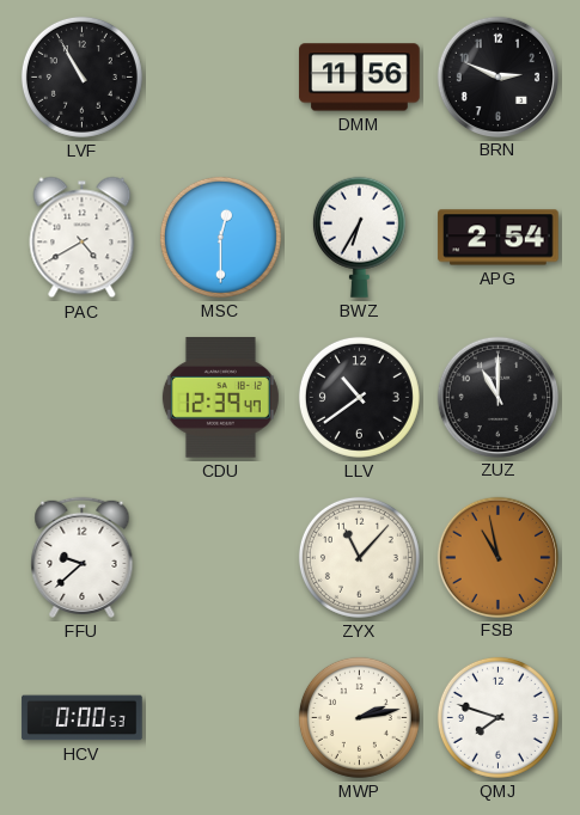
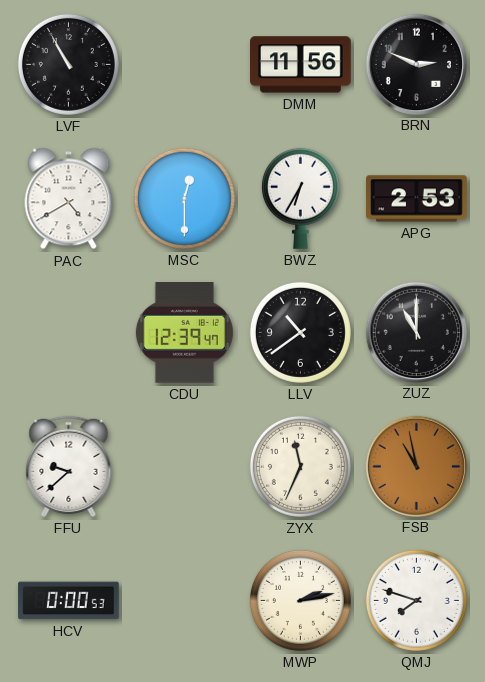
APG: 2:54 -> 2:53 (417, 199)
ZYX: 11:07 -> 11:34 (300, 466)
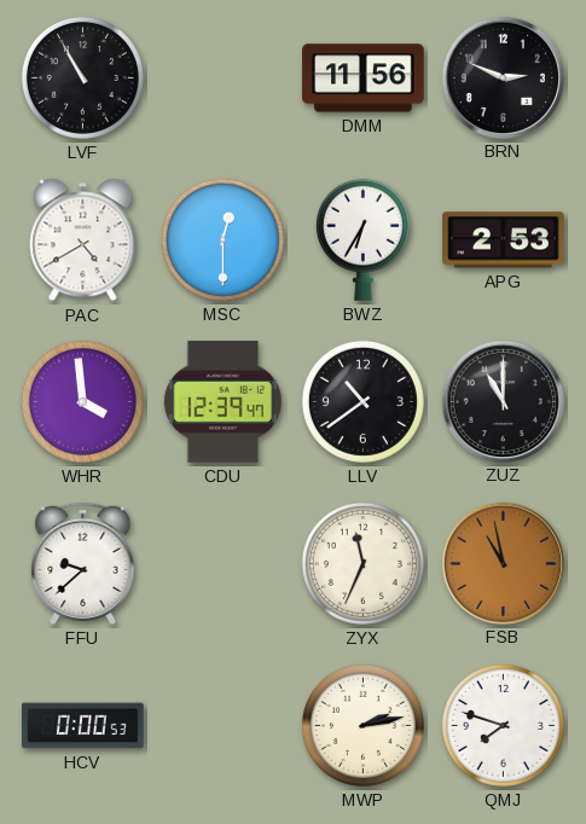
WHR: none -> 3:59 (82, 401)
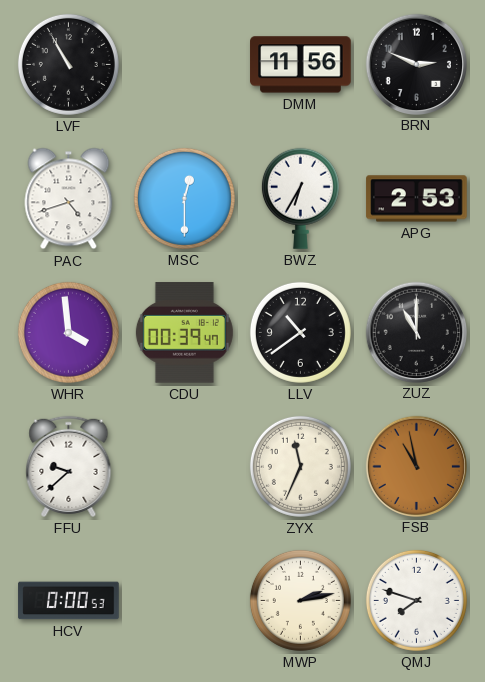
PAC: 4:40 -> 4:42 (69, 199)
CDU: 12:39 -> 00:39 (184, 333)
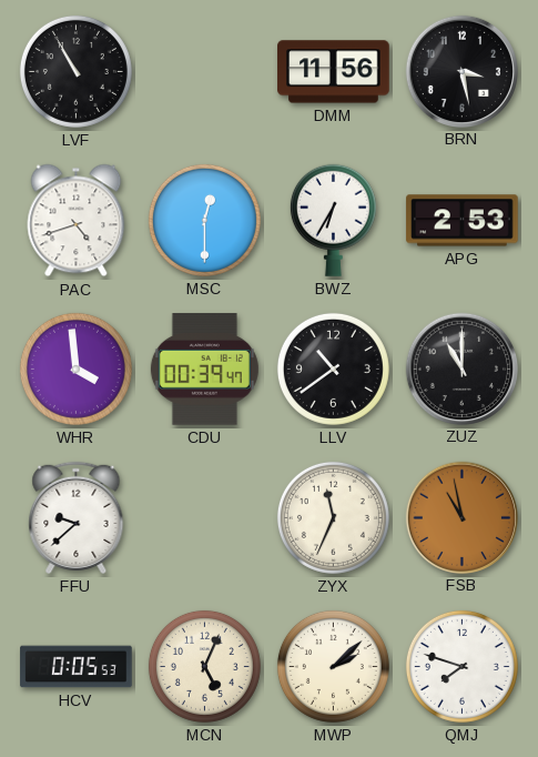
BRN: 2:49 -> 3:28 (461, 71)
HCV: 0:00 -> 0:05 (77, 667)
MCN: none -> 5:04 (204, 666)
MWP: 2:13 -> 2:08 (333, 666)
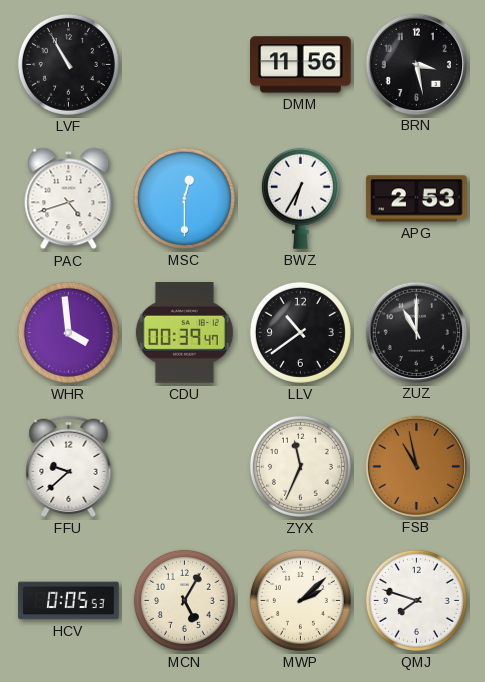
MCN: 5:04 -> 5:05 (184, 600)
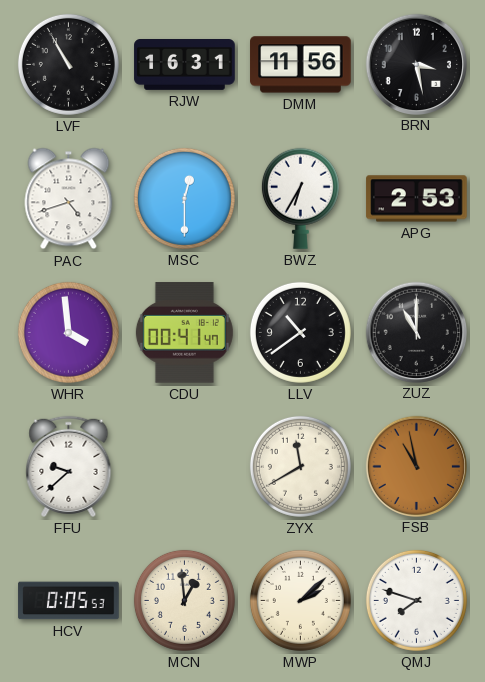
RJW: none -> 16:31 (185, 65)
CDU: 00:39 -> 00:41 (184, 333)
ZYX: 11:34 -> 11:40 (300, 466)
MCN: 5:05 -> 12:59 (184, 600)
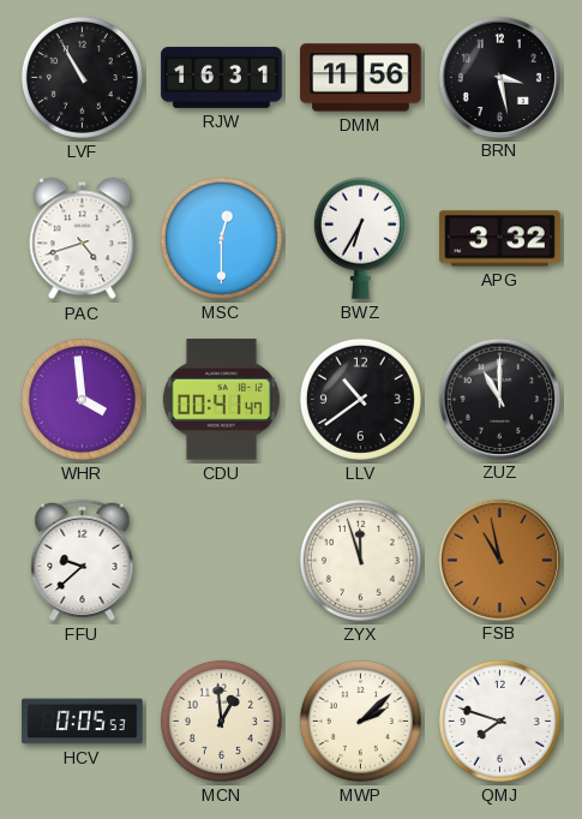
APG: 2:53 -> 3:32 (500, 239)
ZYX: 11:40 -> 11:57 (360, 560)
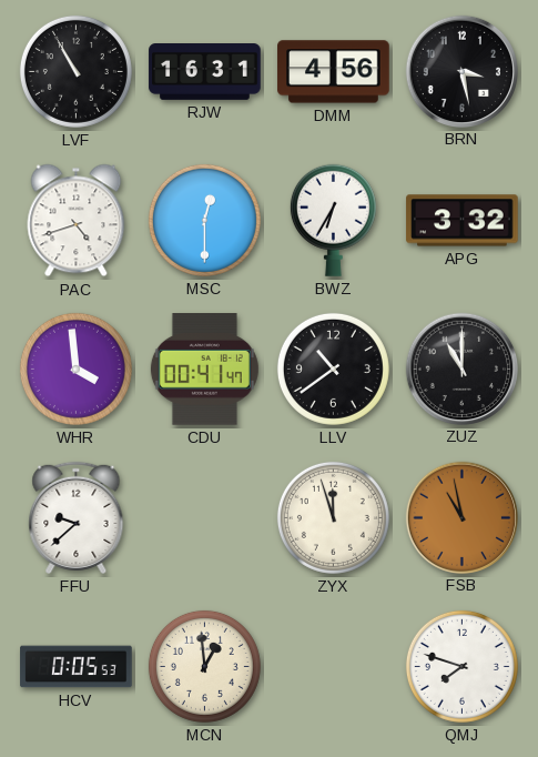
DMM: 11:56 -> 4:56 (334, 72)
MWP: 2:08 -> none (360, 721)
